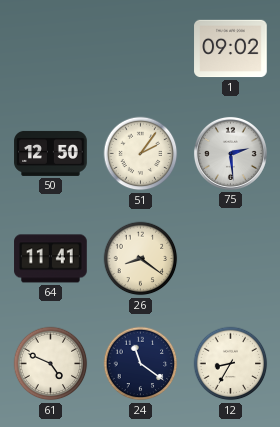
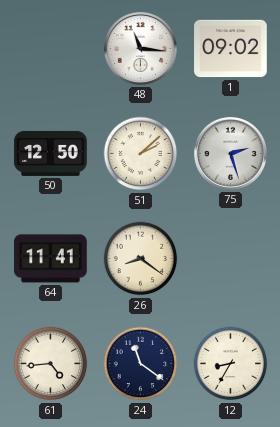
48: none -> 11:16 (140, 48)
51: 2:06 -> 2:08 (141, 154)
75: 2:29 -> 2:27 (230, 153)
61: 4:49 -> 4:44 (51, 364)
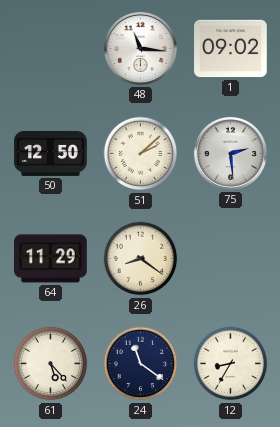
75: 2:27 -> 2:29 (230, 153)
64: 11:41 -> 11:29 (51, 259)
61: 4:44 -> 5:23 (51, 364)
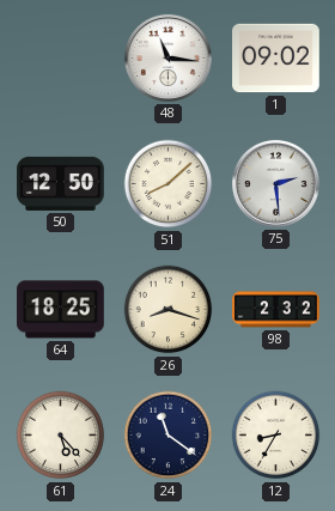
51: 2:08 -> 8:08 (169, 184)
64: 11:29 -> 18:25 (61, 310)
26: 8:21 -> 8:18 (169, 310)
98: none -> 2:32 (276, 310)
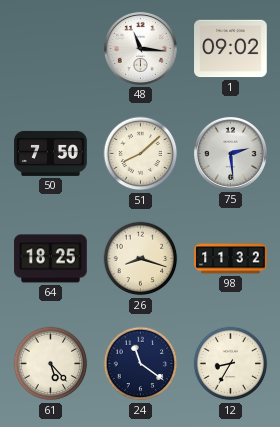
50: 12:50 -> 7:50 (51, 153)
98: 2:32 -> 11:32 (231, 259)
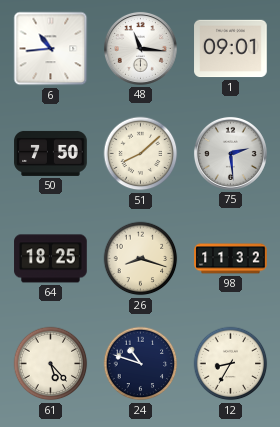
6: none -> 10:44 (51, 49)
1: 09:02 -> 09:01 (231, 49)
24: 11:21 -> 10:48 (141, 364)
